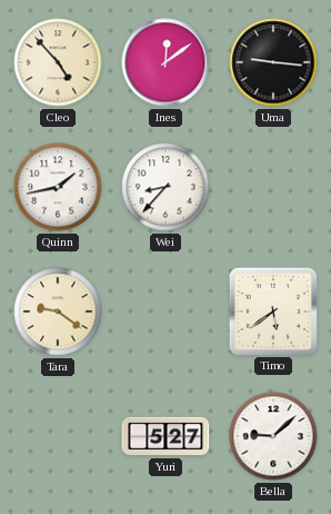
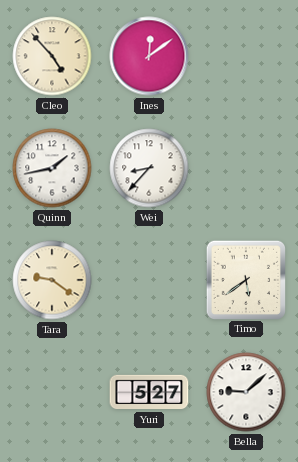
Uma: 9:16 -> none (273, 62)
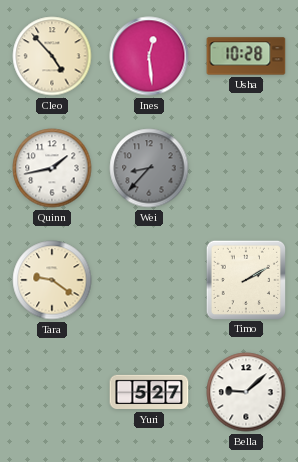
Ines: 12:09 -> 12:29 (149, 56)
Usha: none -> 10:28 (246, 56)
Wei dial: white -> grey (149, 168)
Timo: 5:39 -> 2:10 (245, 279)
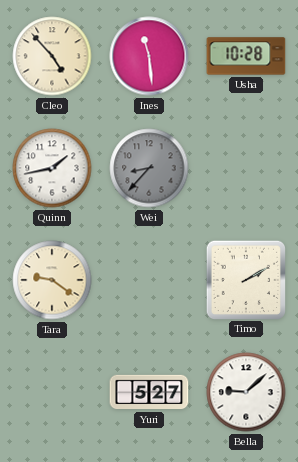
Ines: 12:29 -> 11:29 (149, 56)
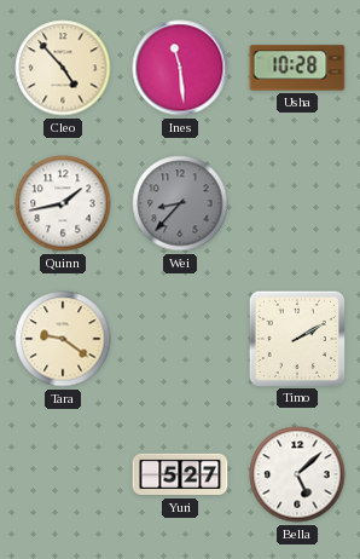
Bella: 9:08 -> 5:08 (297, 474)
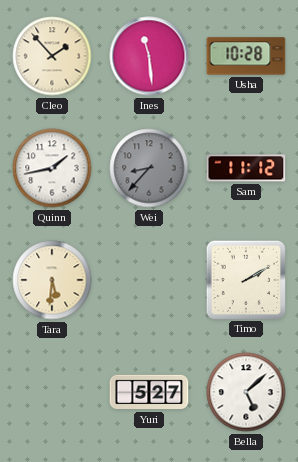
Cleo: 4:53 -> 1:53 (52, 56)
Sam: none -> 11:12 (246, 168)
Tara: 9:21 -> 5:31 (52, 280)
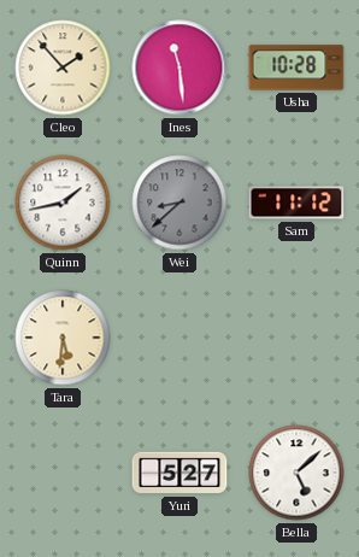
Wei: 8:37 -> 8:38 (179, 203)
Timo: 2:10 -> none (245, 279)
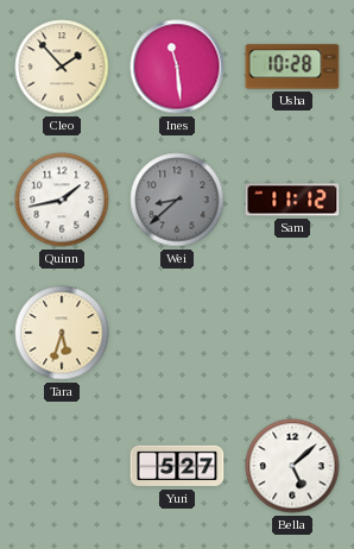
Tara: 5:31 -> 5:33 (62, 333)
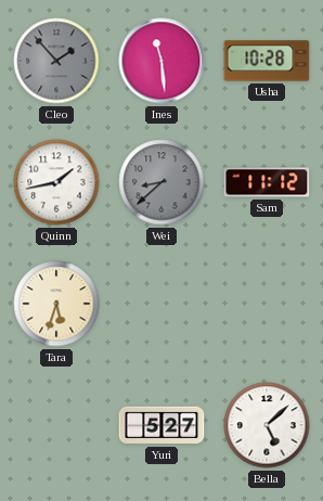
Cleo dial: cream -> grey (56, 61)
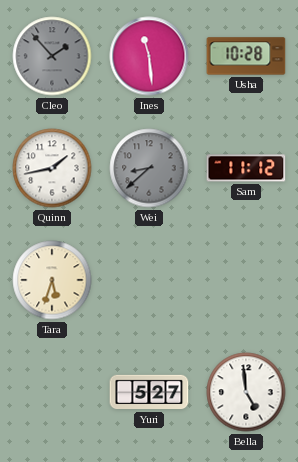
Bella: 5:08 -> 4:59 (246, 392)
